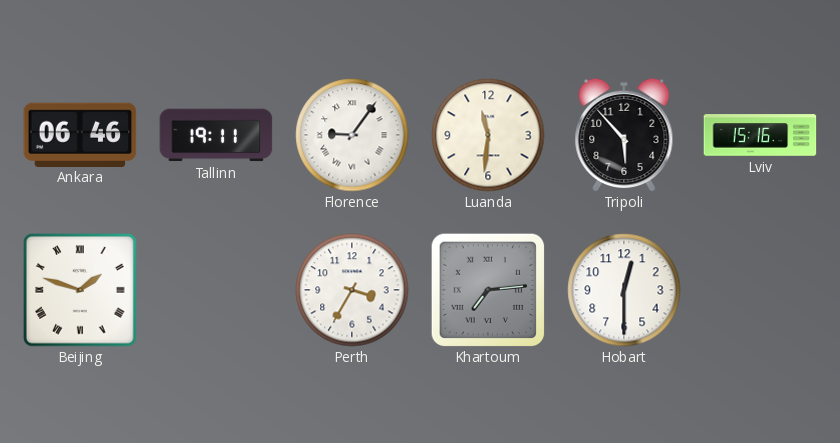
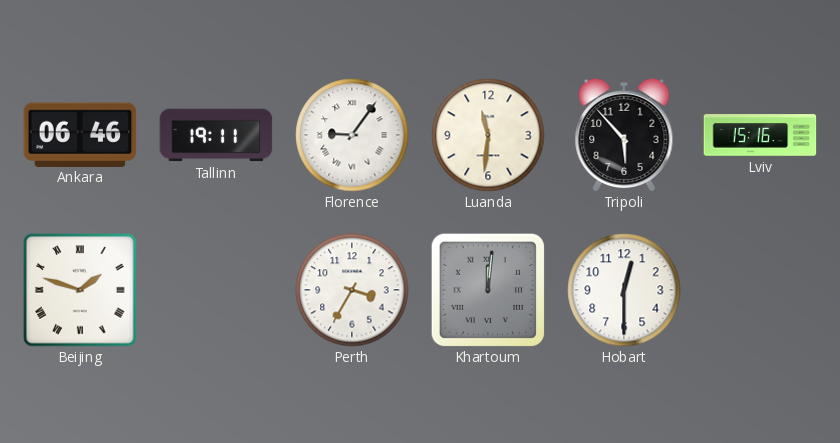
Khartoum: 7:14 -> 12:01 (488, 290)
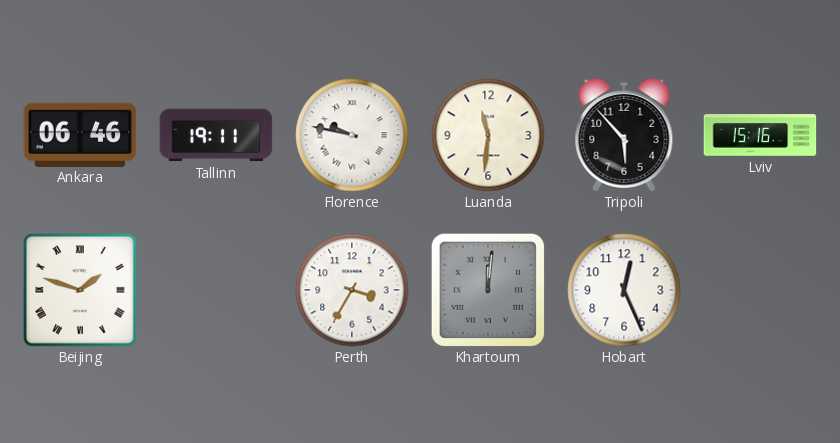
Florence: 9:06 -> 9:47 (352, 135)
Hobart: 12:30 -> 12:26 (624, 290)
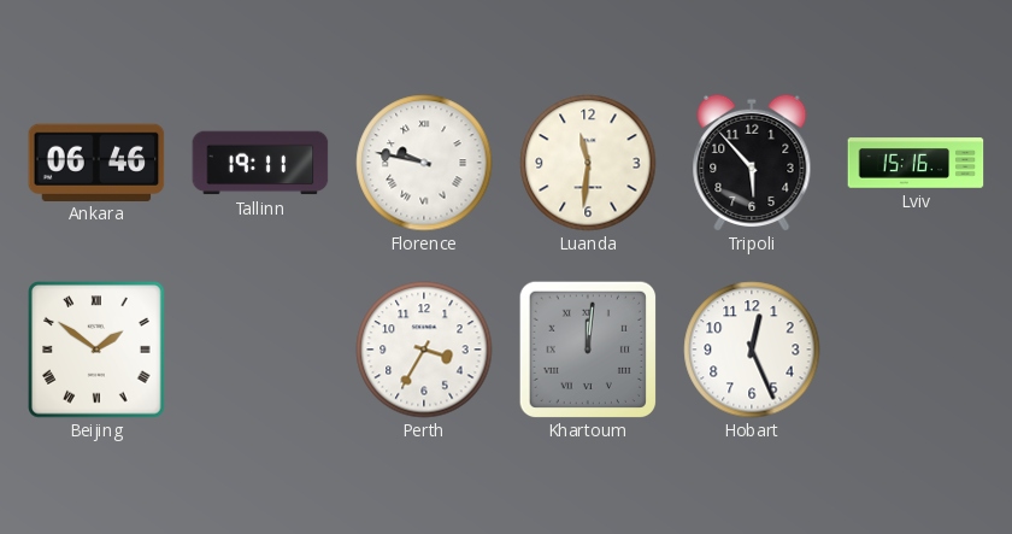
Beijing: 1:48 -> 1:51 (96, 350)
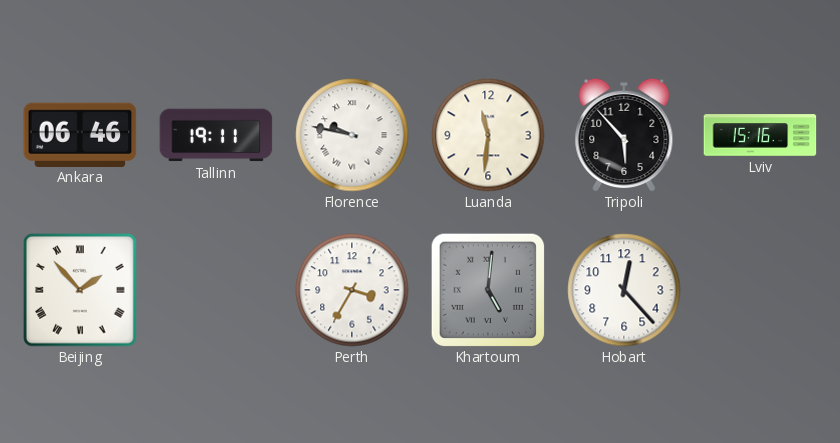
Beijing: 1:51 -> 1:53 (80, 290)
Khartoum: 12:01 -> 5:01 (488, 290)
Hobart: 12:26 -> 12:23 (624, 290)
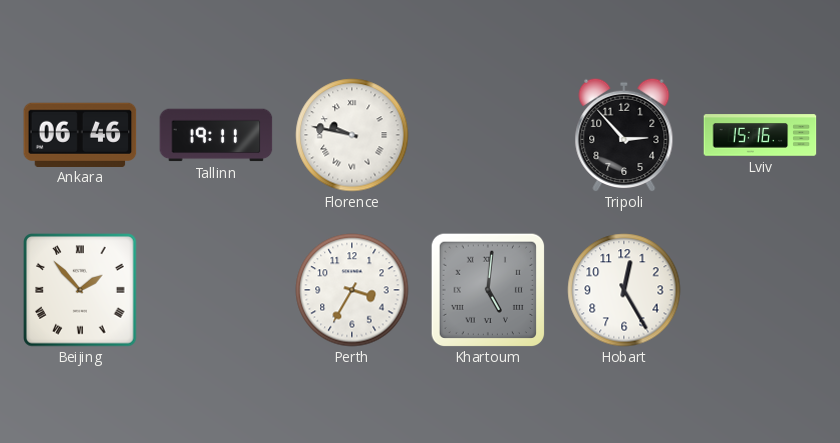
Luanda: 11:31 -> none (488, 135)
Tripoli: 5:53 -> 2:53 (624, 135)
Hobart: 12:23 -> 12:25 (624, 290)
